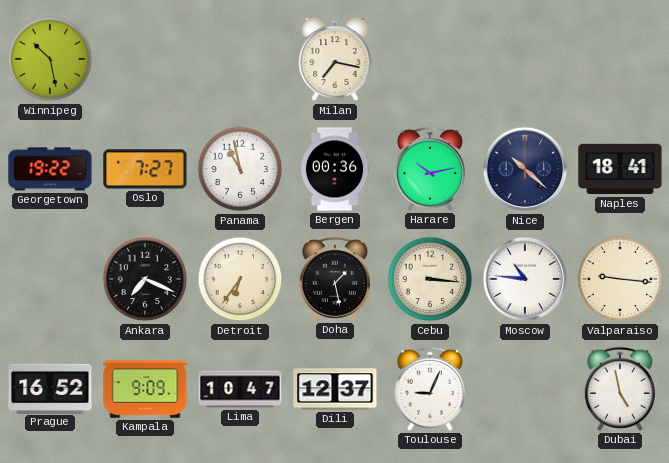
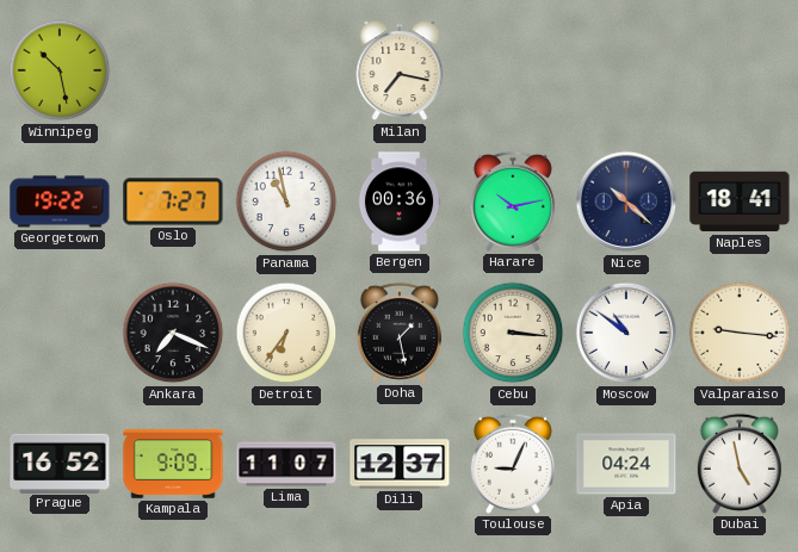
Moscow: 10:46 -> 10:51 (626, 333)
Lima: 10:47 -> 11:07 (286, 464)
Apia: none -> 04:24 (626, 464)
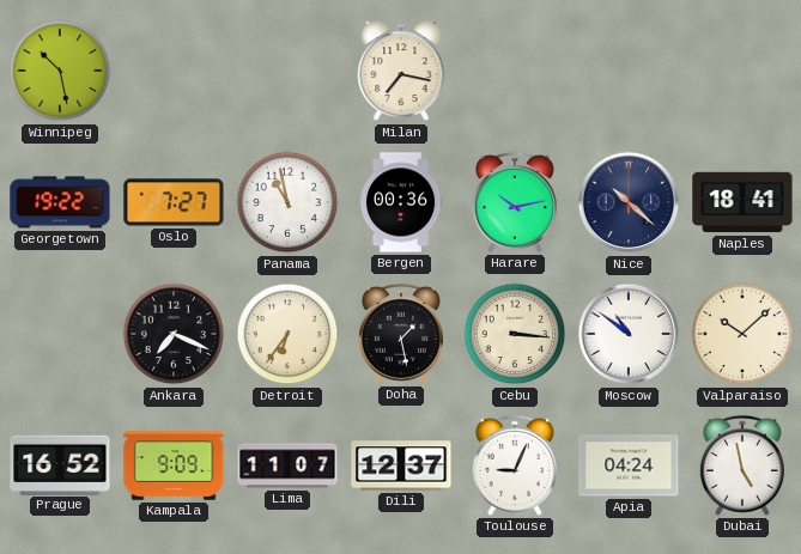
Valparaiso: 9:16 -> 10:08 (742, 334)
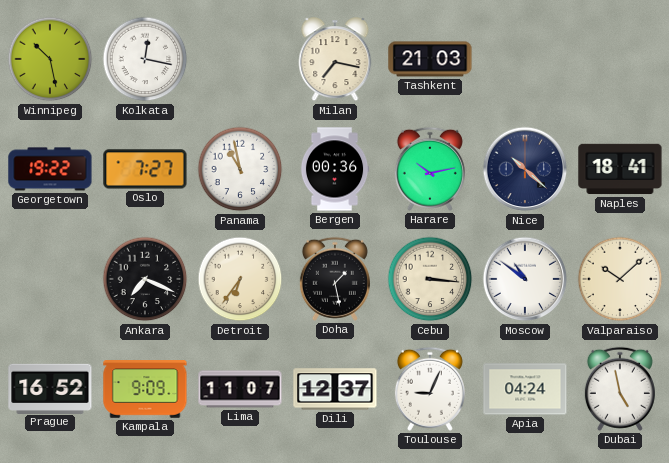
Kolkata: none -> 12:17 (145, 59)
Tashkent: none -> 21:03 (430, 59)
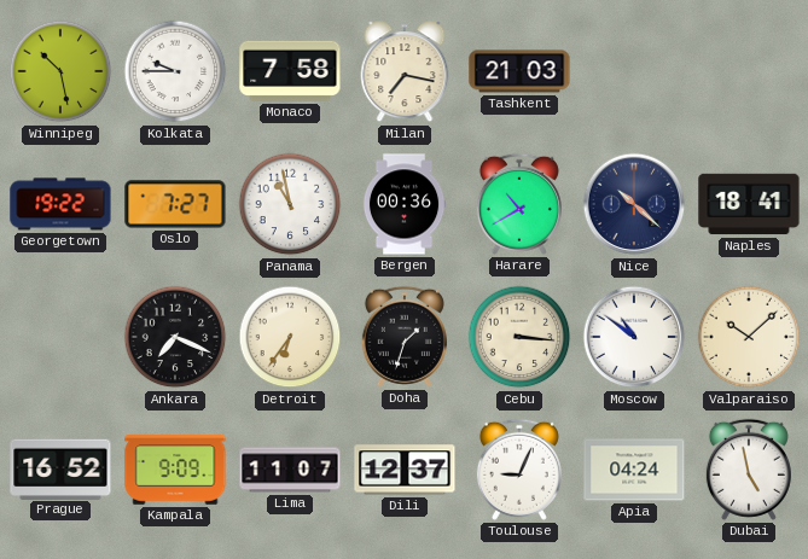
Kolkata: 12:17 -> 9:45 (175, 71)
Monaco: none -> 7:58 (290, 71)
Harare: 10:13 -> 10:40 (519, 204)
Doha: 1:28 -> 1:33 (405, 337)
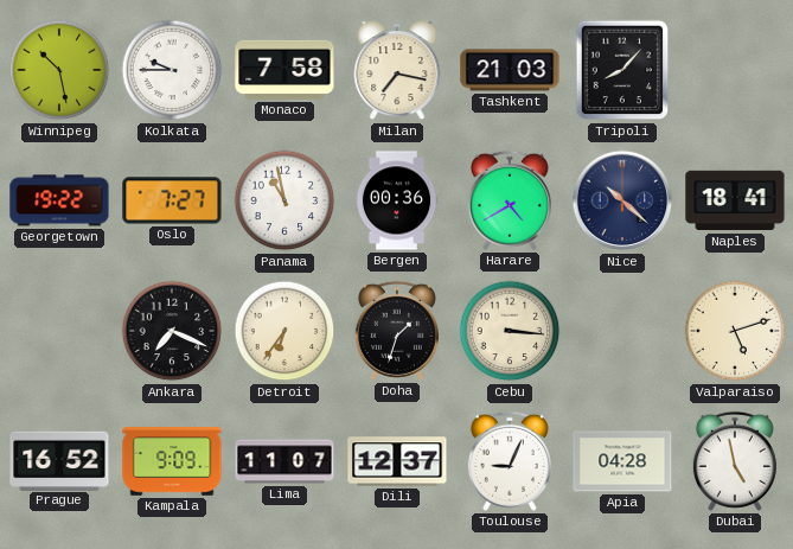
Tripoli: none -> 8:07 (622, 70)
Harare: 10:40 -> 4:40 (510, 200)
Moscow: 10:51 -> none (634, 337)
Valparaiso: 10:08 -> 5:12 (735, 331)
Apia: 04:24 -> 04:28 (622, 461)
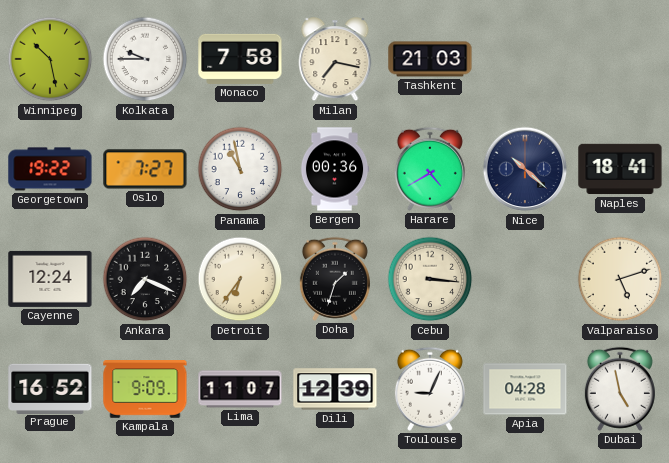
Tripoli: 8:07 -> none (622, 70)
Cayenne: none -> 12:24 (50, 279)
Dili: 12:37 -> 12:39 (335, 389)
